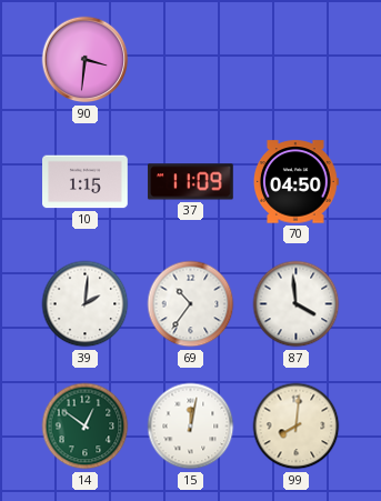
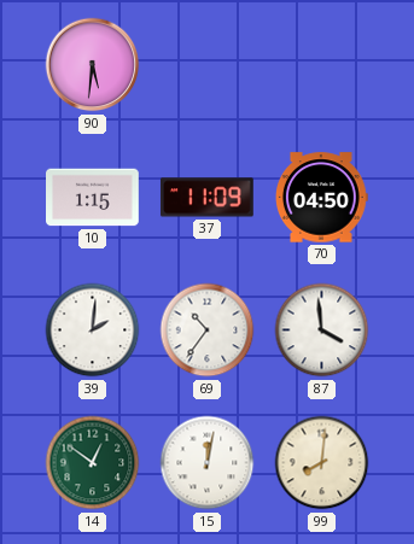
90: 3:31 -> 5:31 (93, 65)
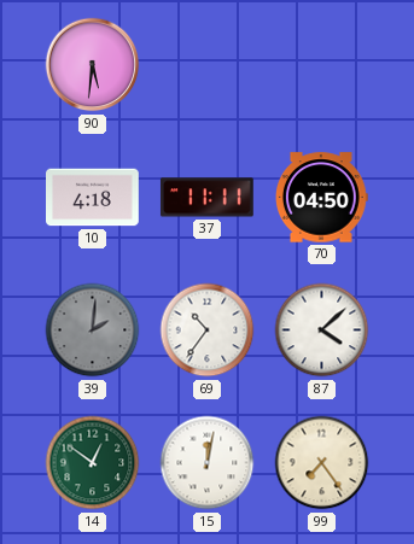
10: 1:15 -> 4:18 (93, 198)
37: 11:09 -> 11:11 (206, 198)
39 dial: white -> grey (93, 331)
87: 3:59 -> 4:08 (322, 331)
99: 8:01 -> 7:24 (322, 463)
